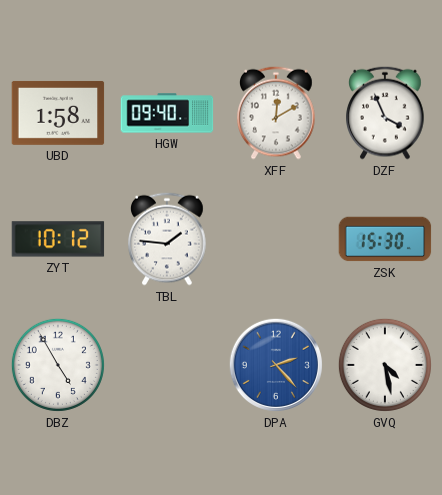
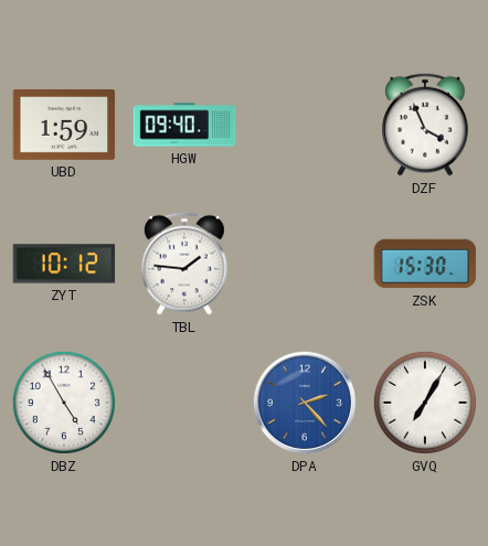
UBD: 1:58 -> 1:59 (64, 125)
XFF: 12:10 -> none (276, 113)
GVQ: 4:28 -> 7:05 (425, 403)
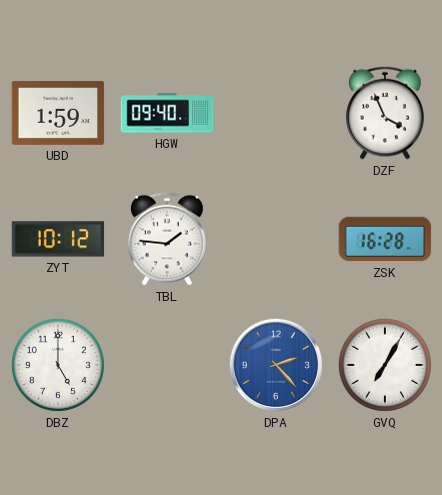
ZSK: 15:30 -> 16:28 (385, 239)
DBZ: 4:55 -> 5:00 (58, 365)
